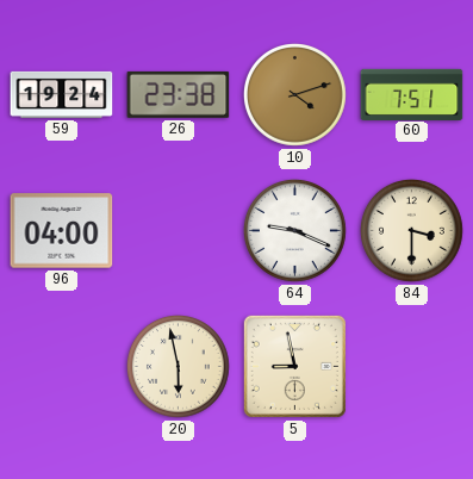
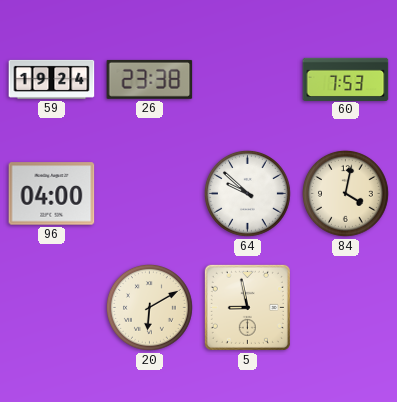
10: 4:12 -> none (294, 94)
60: 7:51 -> 7:53 (346, 79)
64: 9:19 -> 9:52 (247, 193)
84: 3:30 -> 4:02 (345, 193)
20: 5:58 -> 6:10 (149, 307)
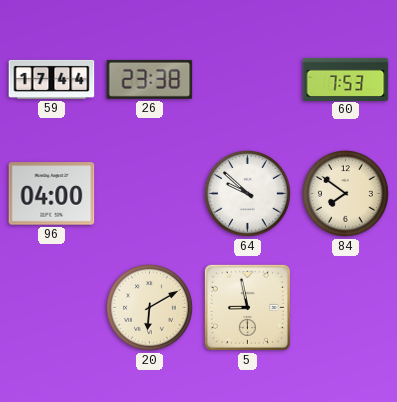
59: 19:24 -> 17:44 (52, 79)
84: 4:02 -> 7:51 (345, 193)
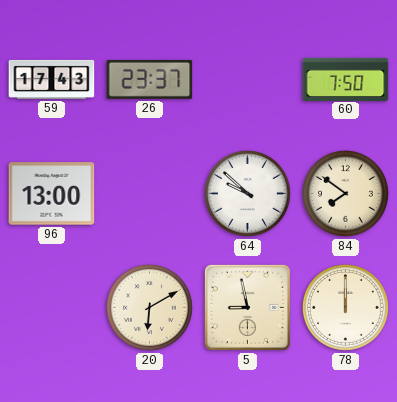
59: 17:44 -> 17:43 (52, 79)
26: 23:38 -> 23:37 (150, 79)
60: 7:53 -> 7:50 (346, 79)
96: 04:00 -> 13:00 (52, 194)
78: none -> 12:00 (345, 307)
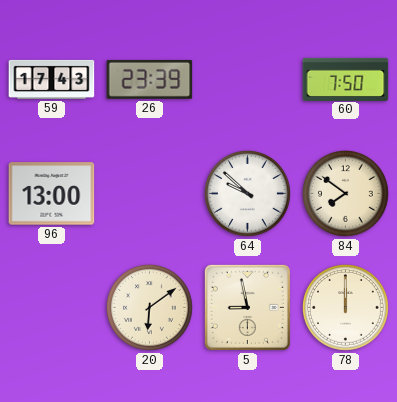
26: 23:37 -> 23:39 (150, 79)
20: 6:10 -> 6:09 (149, 307)
